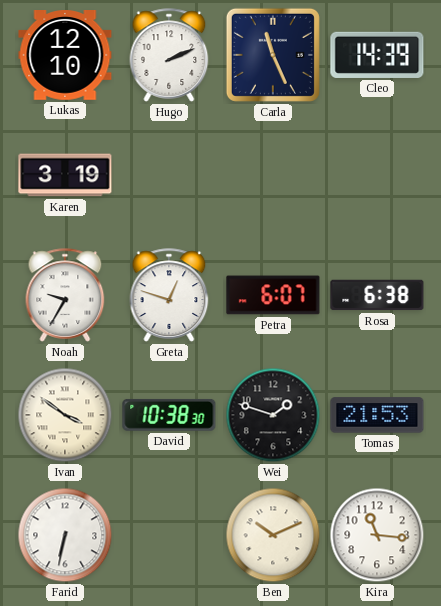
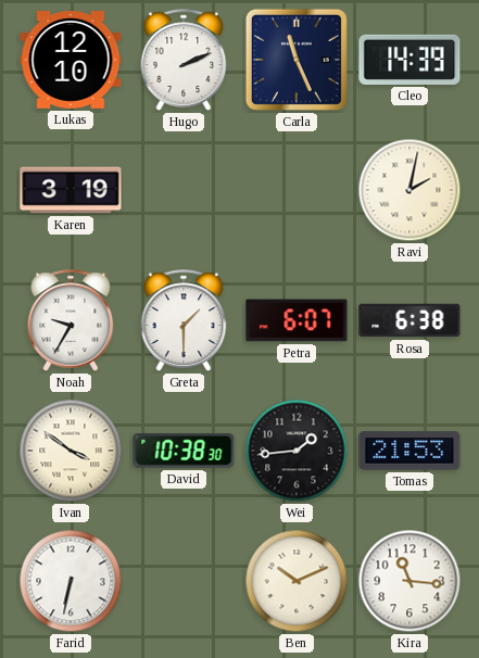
Ravi: none -> 2:02 (409, 190)
Greta: 12:48 -> 1:30 (184, 320)
Wei: 1:48 -> 1:44 (297, 451)
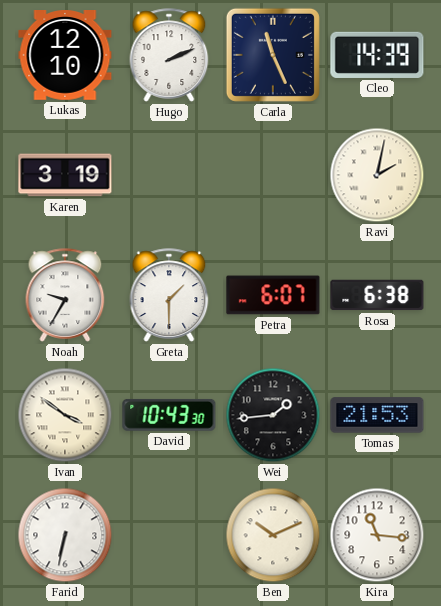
David: 10:38 -> 10:43 (169, 415)
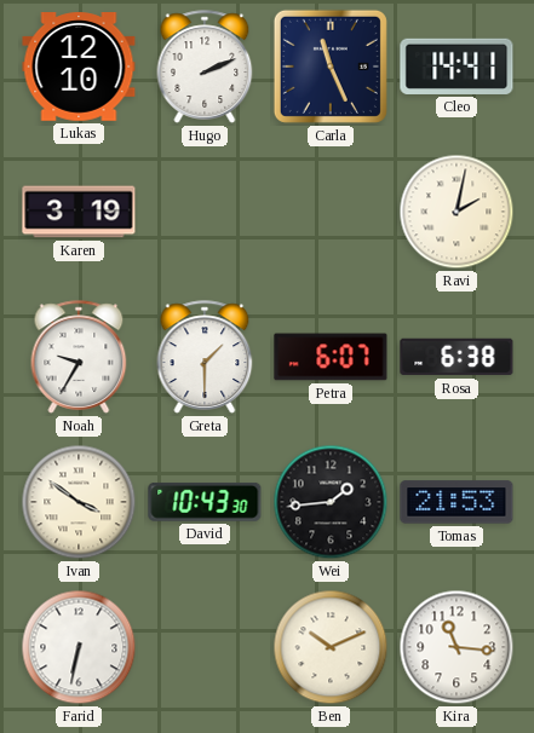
Cleo: 14:39 -> 14:41 (457, 67)
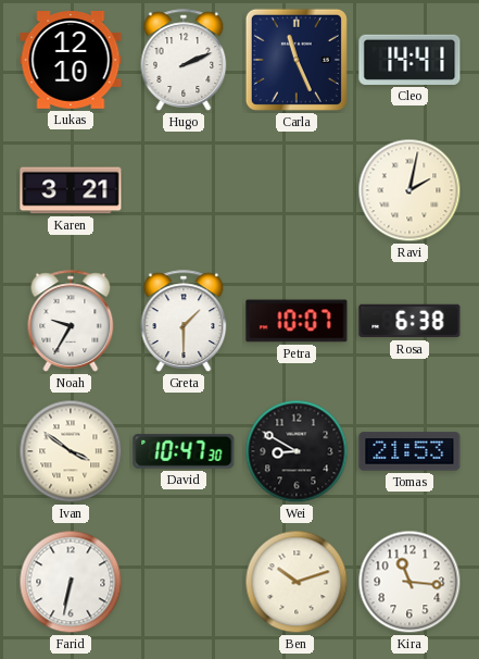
Karen: 3:19 -> 3:21 (71, 190)
Petra: 6:07 -> 10:07 (297, 321)
David: 10:43 -> 10:47 (184, 451)
Wei: 1:44 -> 8:50 (297, 451)
Ben: 10:11 -> 10:12 (297, 582)
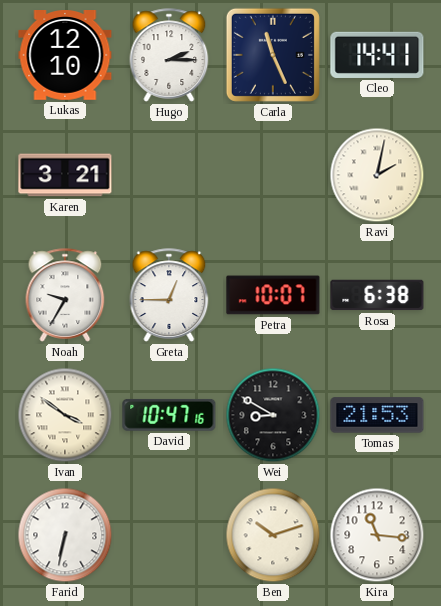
Hugo: 2:11 -> 2:15 (169, 55)
Greta: 1:30 -> 12:45 (169, 295)
David: 10:47:30 -> 10:47:16 (169, 415)
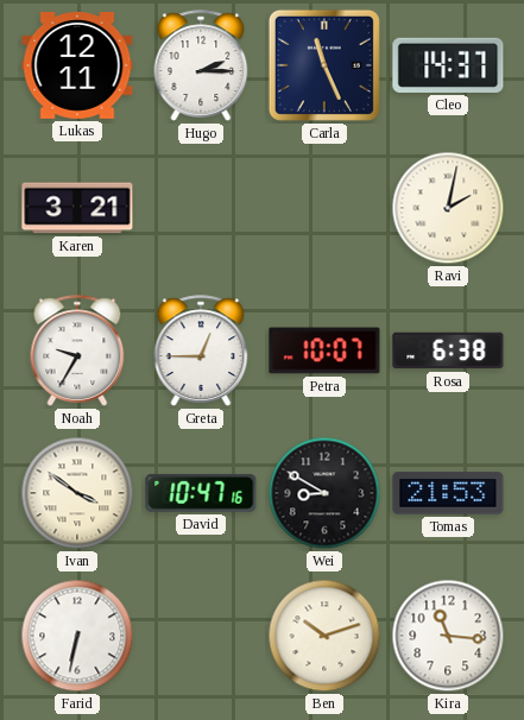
Lukas: 12:10 -> 12:11 (77, 67)
Cleo: 14:41 -> 14:37 (448, 65)
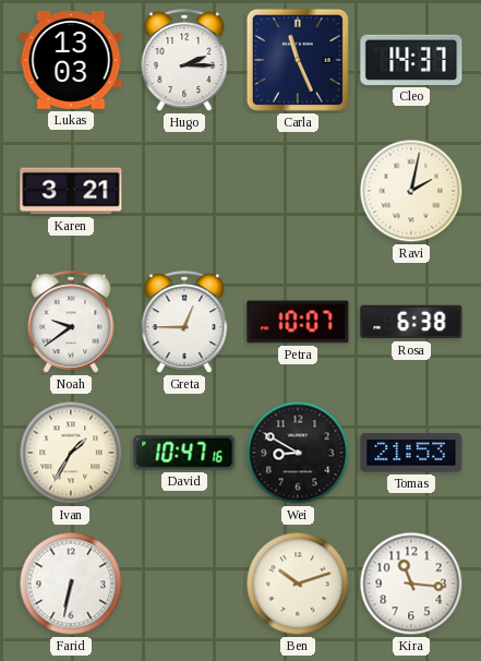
Lukas: 12:11 -> 13:03 (71, 61)
Noah: 9:35 -> 9:39 (71, 322)
Ivan: 3:51 -> 1:35 (71, 453)
